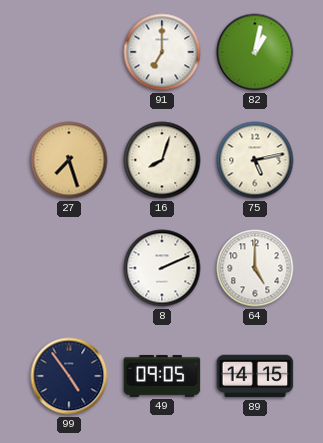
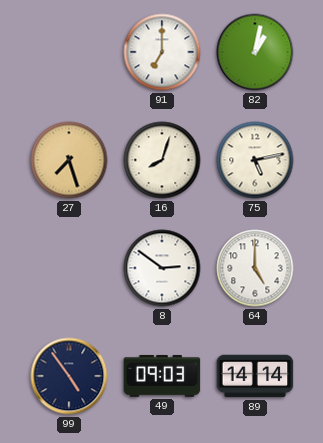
8: 2:11 -> 2:51 (162, 268)
49: 09:05 -> 09:03 (162, 376)
89: 14:15 -> 14:14 (255, 376)
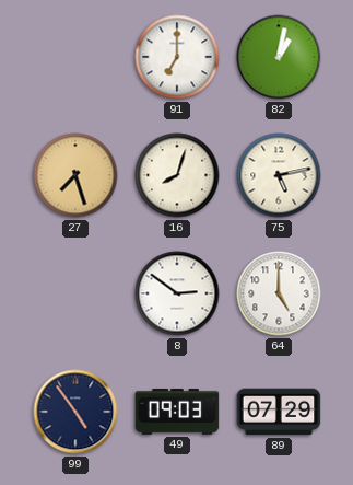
89: 14:14 -> 07:29 (279, 412)
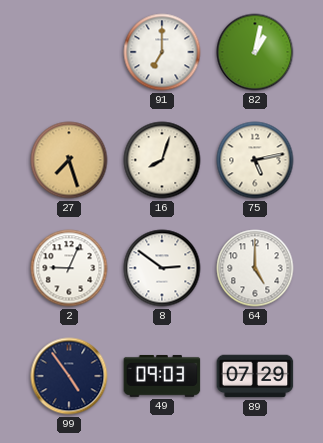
2: none -> 9:04 (69, 268)
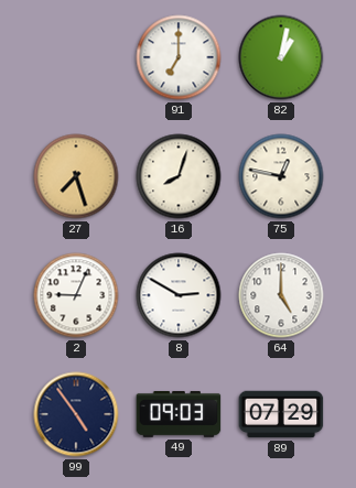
75: 5:13 -> 12:47 (281, 176)
8: 2:51 -> 2:50 (179, 295)
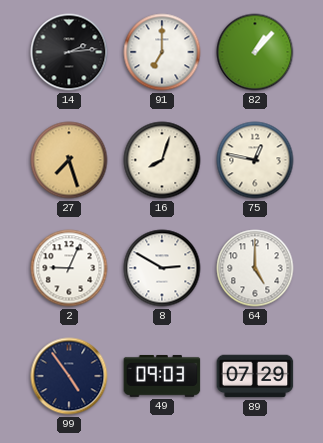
14: none -> 2:14 (69, 52)
82: 1:02 -> 1:07 (255, 52)
